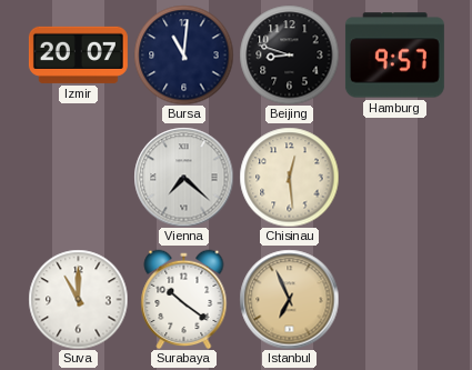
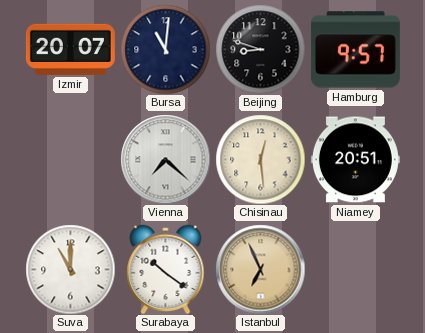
Niamey: none -> 20:51 (355, 160)
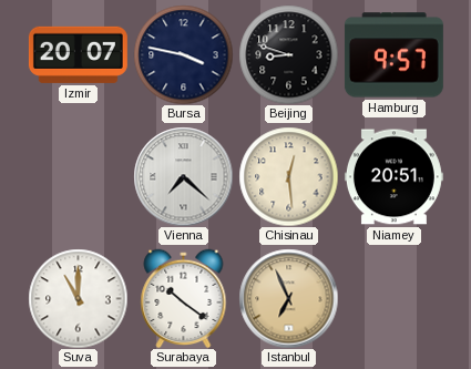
Bursa: 11:01 -> 3:47 (183, 54)
